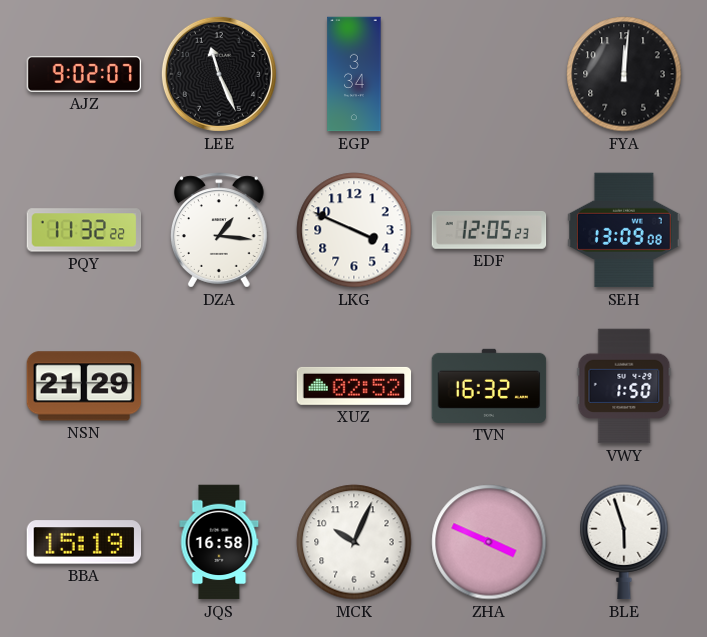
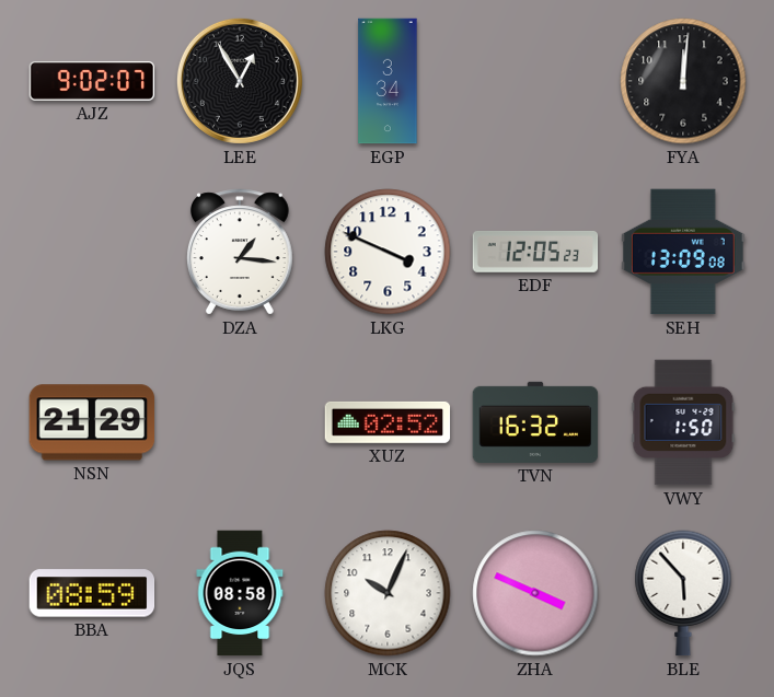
LEE: 11:26 -> 12:55 (240, 81)
PQY: 11:32 -> none (84, 230)
BBA: 15:19 -> 08:59 (92, 593)
JQS: 16:58 -> 08:58 (240, 593)
BLE: 5:57 -> 5:53 (683, 593)
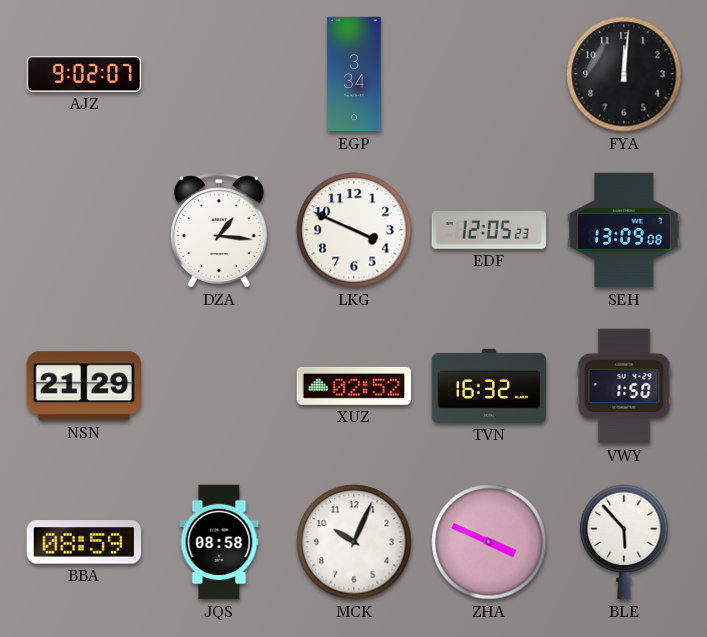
LEE: 12:55 -> none (240, 81)
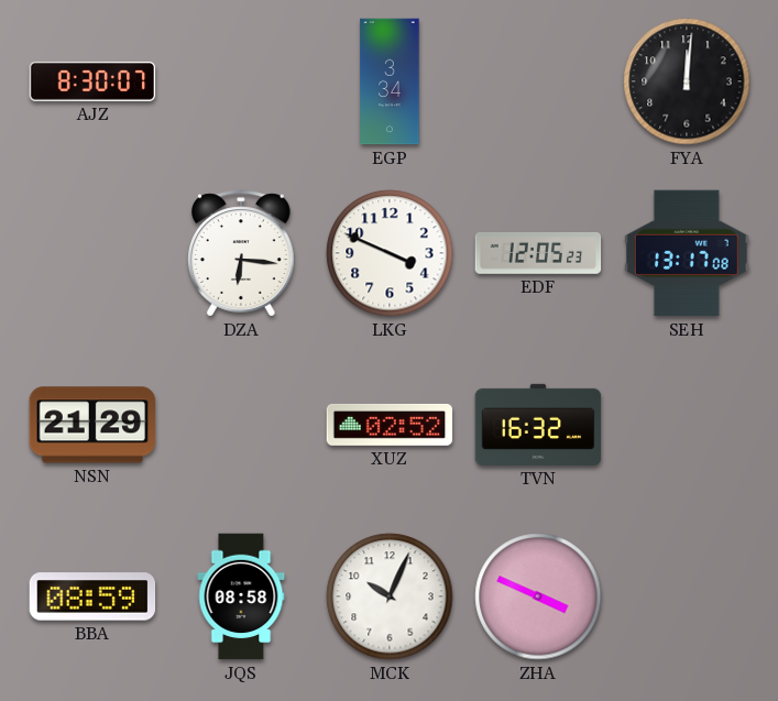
AJZ: 9:02 -> 8:30 (92, 81)
DZA: 1:16 -> 6:16 (241, 253)
SEH: 13:09 -> 13:17 (687, 253)
VWY: 1:50 -> none (624, 386)
BLE: 5:53 -> none (624, 542)
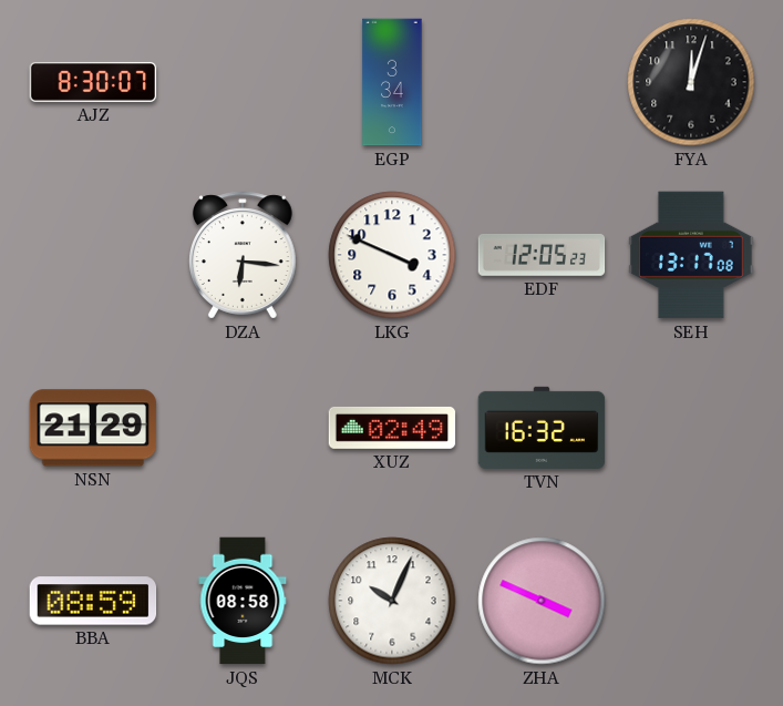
FYA: 12:01 -> 12:03 (691, 82)
XUZ: 02:52 -> 02:49 (392, 428)
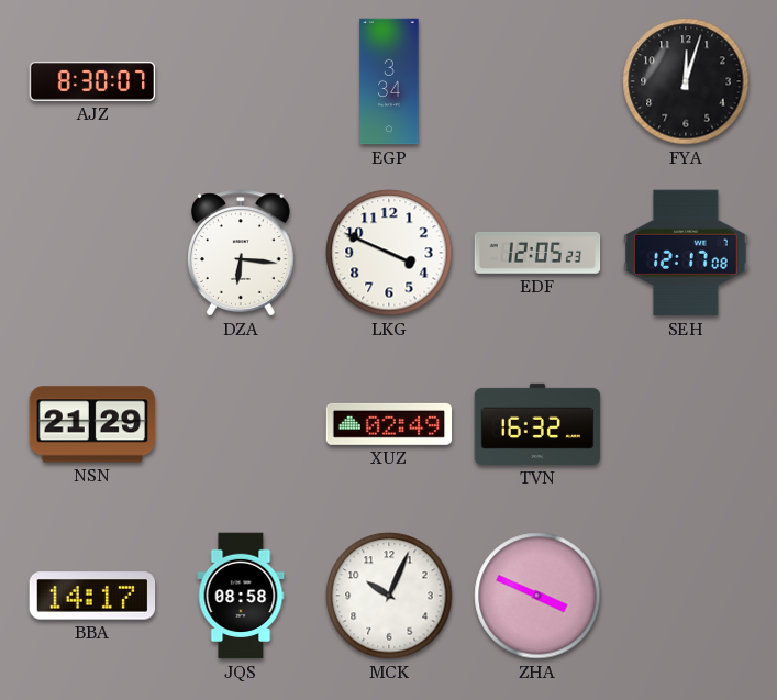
SEH: 13:17 -> 12:17 (686, 253)
BBA: 08:59 -> 14:17 (92, 596)
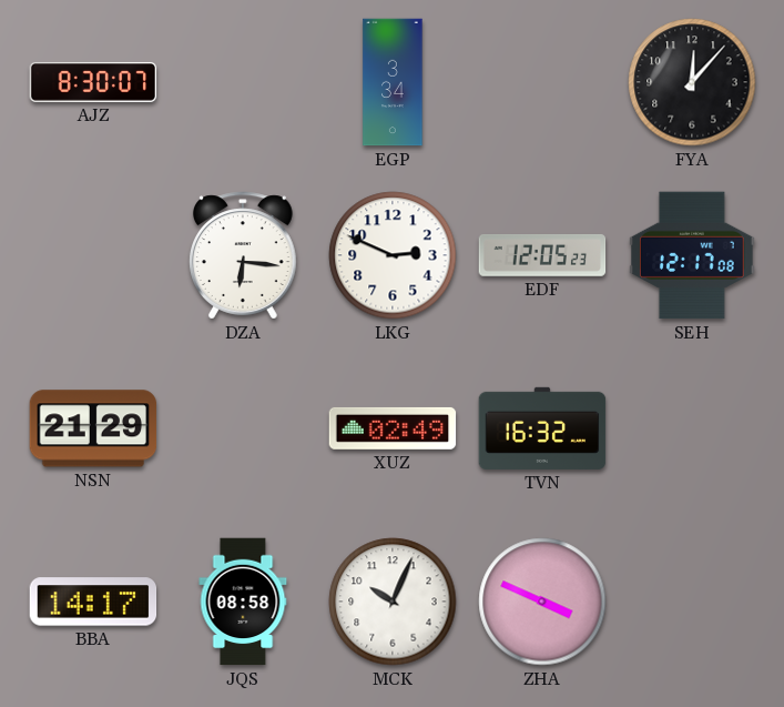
FYA: 12:03 -> 12:07 (692, 82)
LKG: 3:49 -> 2:49 (393, 255)
